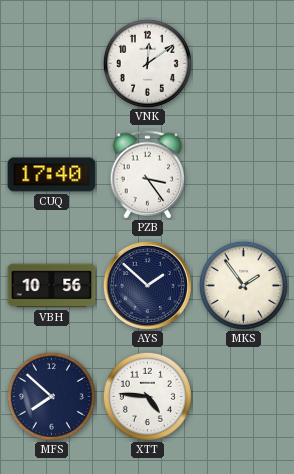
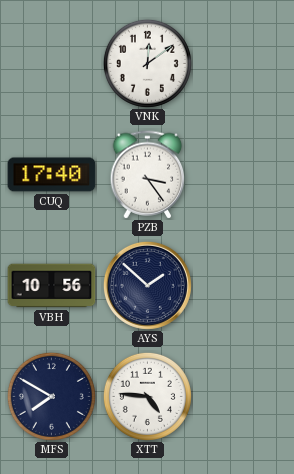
MKS: 1:54 -> none (243, 285)
MFS: 7:52 -> 7:50 (51, 396)
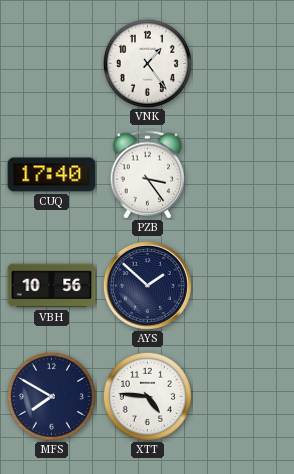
VNK: 12:09 -> 1:24 (147, 63)
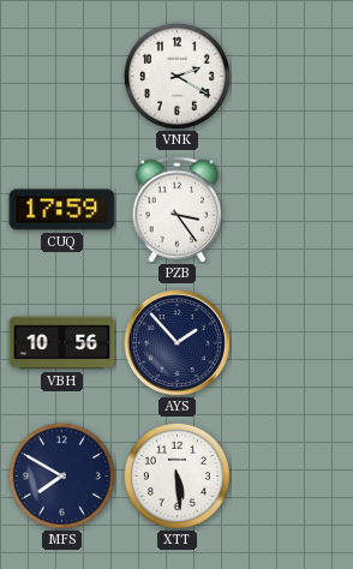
VNK: 1:24 -> 2:20 (176, 76)
CUQ: 17:40 -> 17:59 (62, 210)
AYS: 1:52 -> 1:53 (176, 342)
XTT: 4:46 -> 5:29 (176, 475)
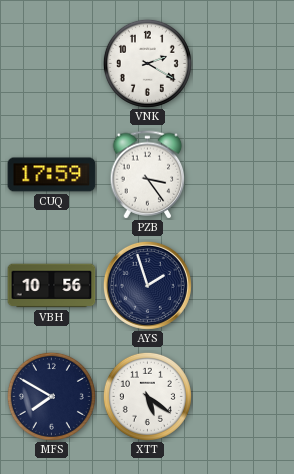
AYS: 1:53 -> 1:57 (147, 285)
XTT: 5:29 -> 5:21 (147, 396)
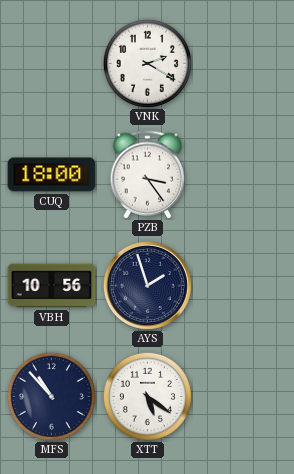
CUQ: 17:59 -> 18:00 (52, 175)
MFS: 7:50 -> 10:53 (51, 396)
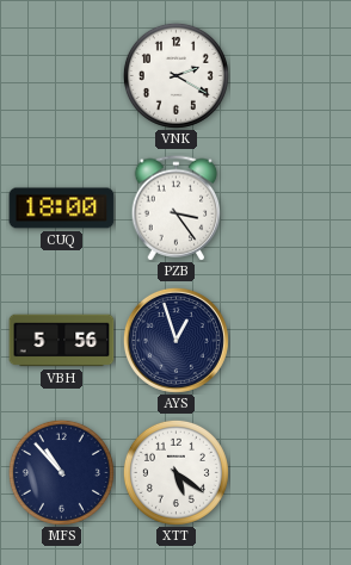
VBH: 10:56 -> 5:56 (62, 341)
AYS: 1:57 -> 12:57 (176, 340)
